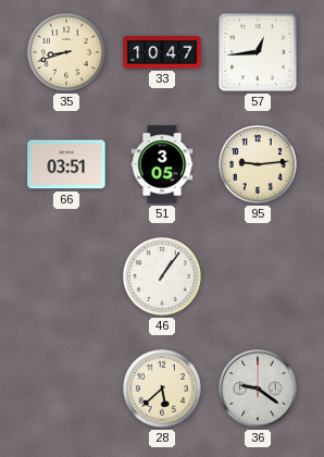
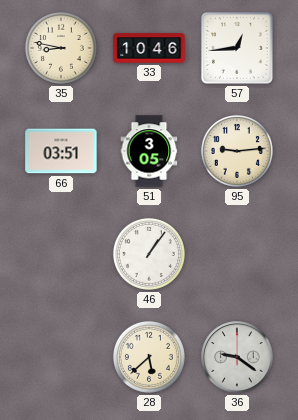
35: 8:42 -> 8:47 (61, 48)
33: 10:47 -> 10:46 (149, 48)
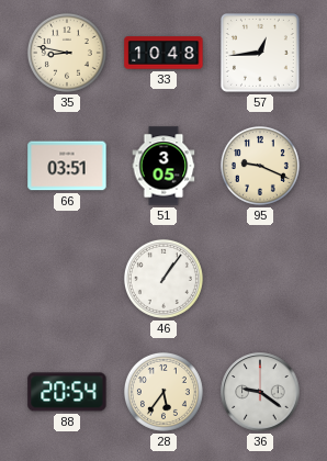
33: 10:46 -> 10:48 (163, 53)
95: 9:14 -> 9:19 (260, 166)
88: none -> 20:54 (67, 392)
28: 5:38 -> 5:36 (163, 392)
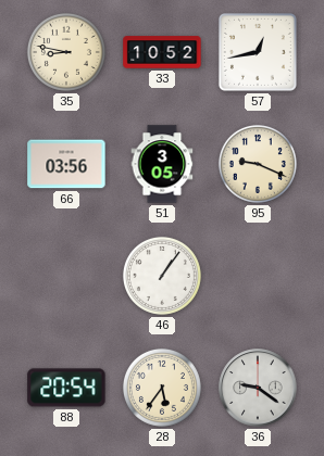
33: 10:48 -> 10:52 (162, 52)
57: 12:44 -> 12:43 (258, 52)
66: 03:51 -> 03:56 (66, 164)
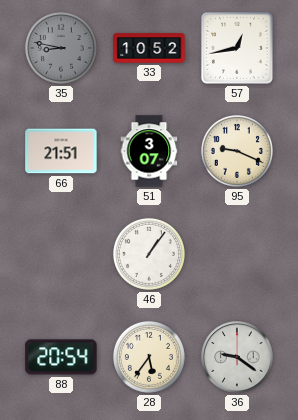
35 dial: cream -> grey (61, 48)
66: 03:56 -> 21:51 (61, 151)
51: 3:05 -> 3:07 (149, 151)
